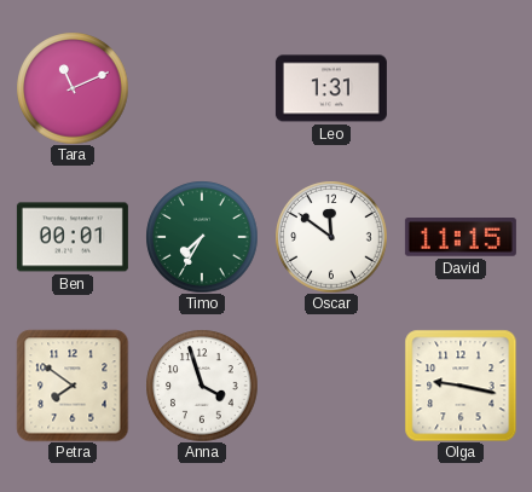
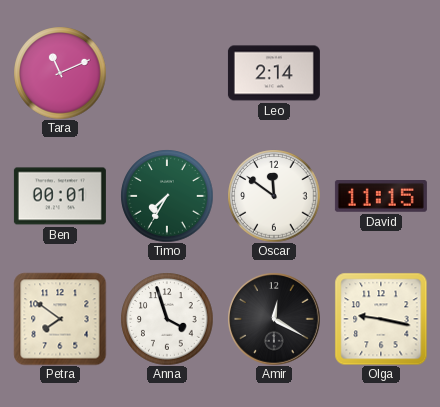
Leo: 1:31 -> 2:14 (274, 73)
Amir: none -> 12:20 (274, 319)
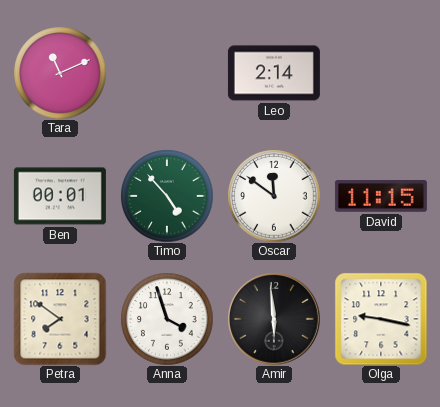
Timo: 7:35 -> 4:53 (167, 196)
Amir: 12:20 -> 5:59 (274, 319)
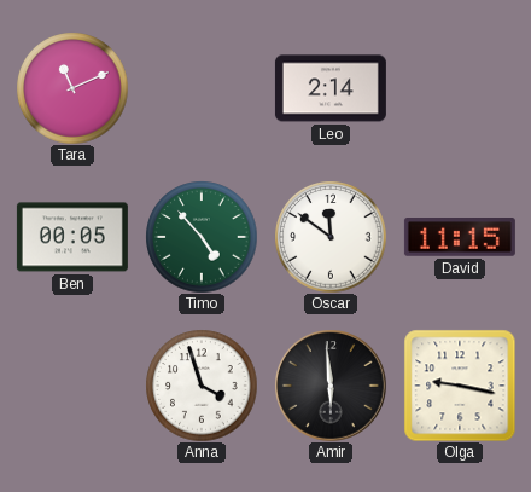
Ben: 00:01 -> 00:05 (72, 237)
Petra: 7:51 -> none (60, 319)
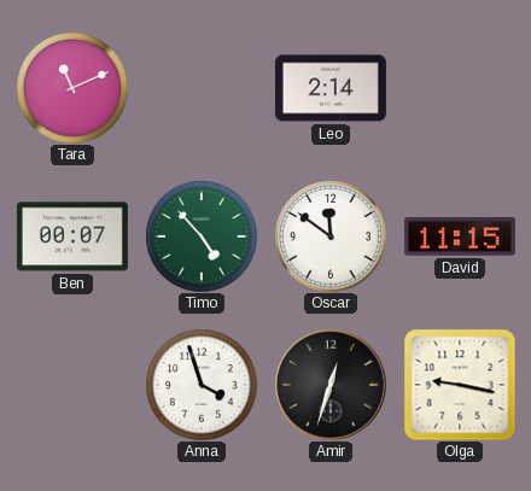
Ben: 00:05 -> 00:07 (72, 236)
Amir: 5:59 -> 12:33 (331, 385)
